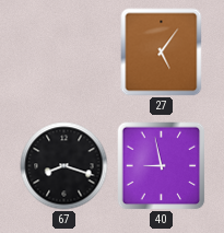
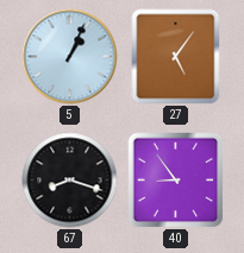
5: none -> 1:04 (70, 57)
40: 8:58 -> 8:54 (176, 181)
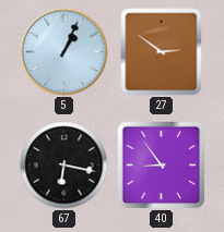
27: 5:06 -> 2:51 (162, 52)
67: 8:18 -> 6:17 (64, 166)
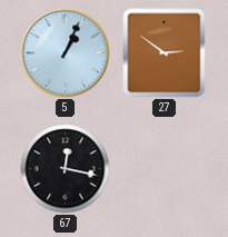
67: 6:17 -> 12:17 (66, 169)
40: 8:54 -> none (162, 166)
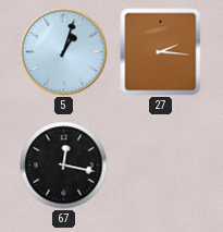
5: 1:04 -> 1:03 (64, 52)
27: 2:51 -> 2:16 (161, 52)
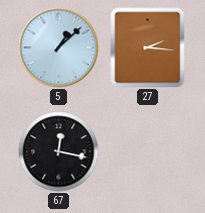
5: 1:03 -> 1:08 (59, 48)
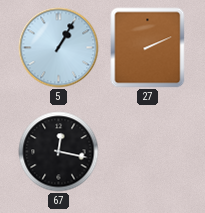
5: 1:08 -> 1:05 (59, 48)
27: 2:16 -> 2:11 (148, 48)
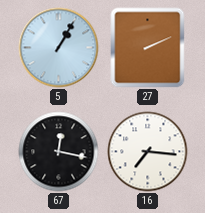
16: none -> 7:16 (148, 152)
